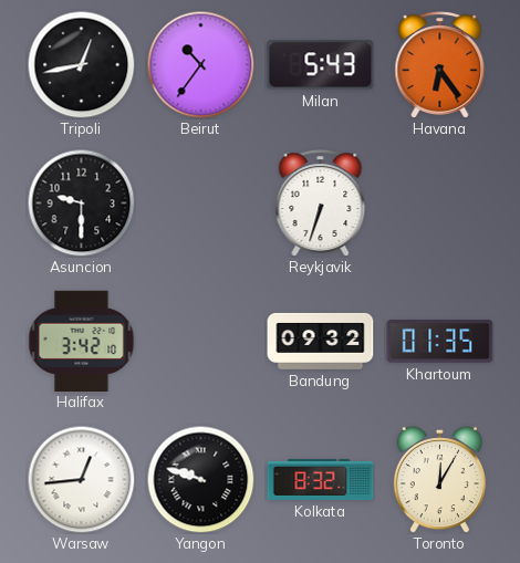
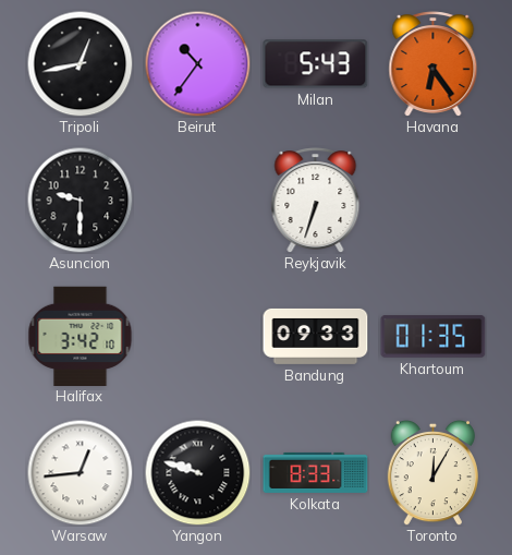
Bandung: 09:32 -> 09:33 (316, 336)
Kolkata: 8:32 -> 8:33 (316, 472)
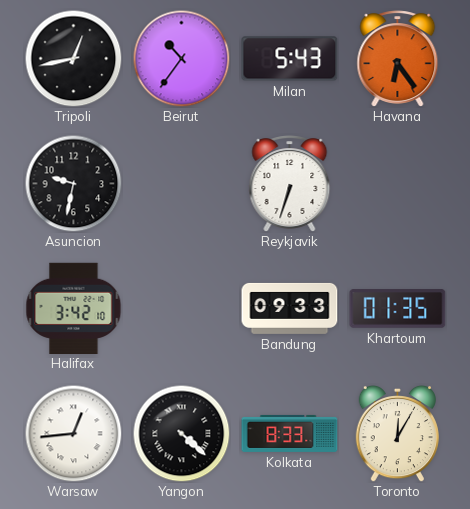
Asuncion: 9:30 -> 9:32 (73, 183)
Yangon: 9:48 -> 4:22 (181, 433)
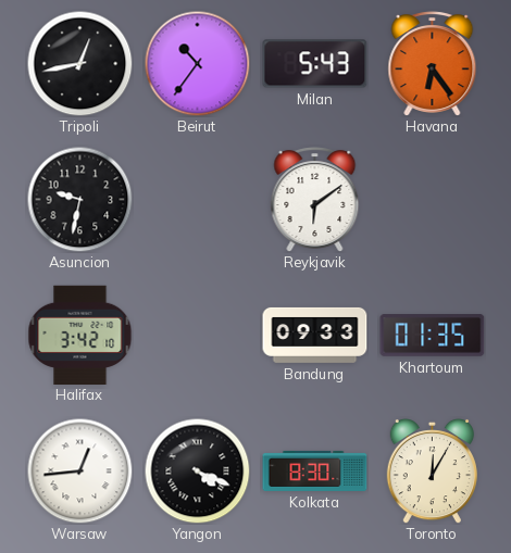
Reykjavik: 6:33 -> 6:09 (315, 200)
Yangon: 4:22 -> 4:19 (197, 470)
Kolkata: 8:33 -> 8:30 (315, 470)
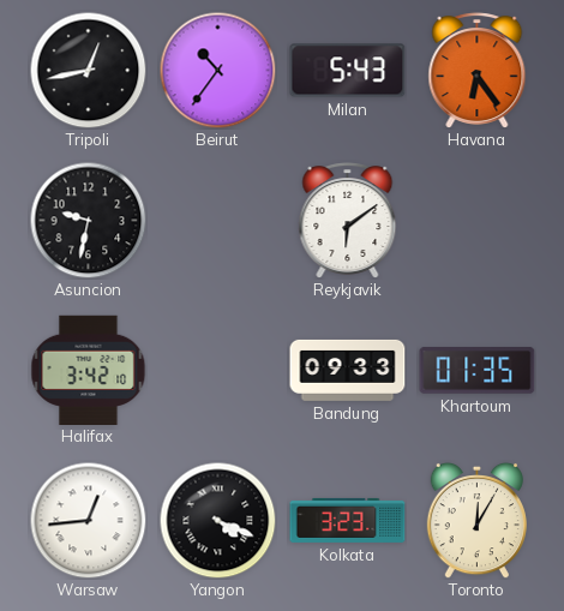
Kolkata: 8:30 -> 3:23 (348, 520)
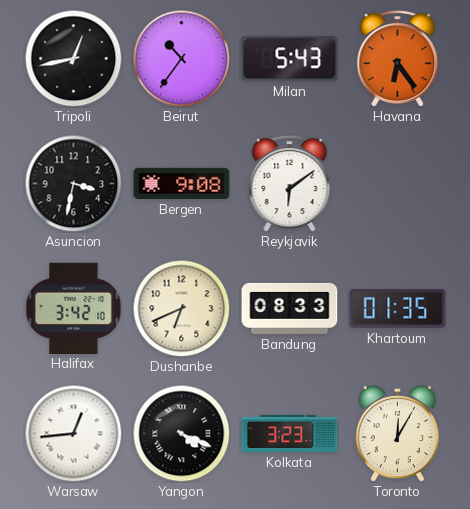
Asuncion: 9:32 -> 3:32 (73, 183)
Bergen: none -> 9:08 (182, 183)
Dushanbe: none -> 6:41 (181, 308)
Bandung: 09:33 -> 08:33 (290, 308)
